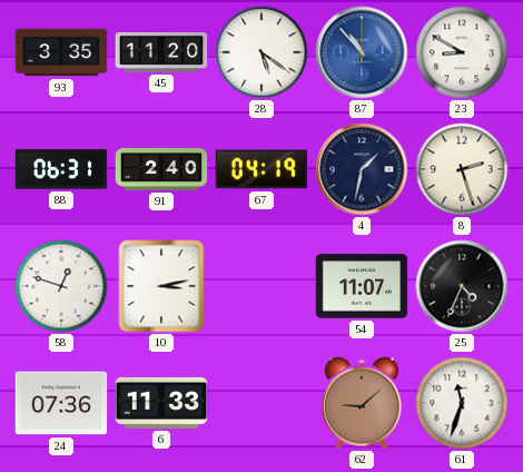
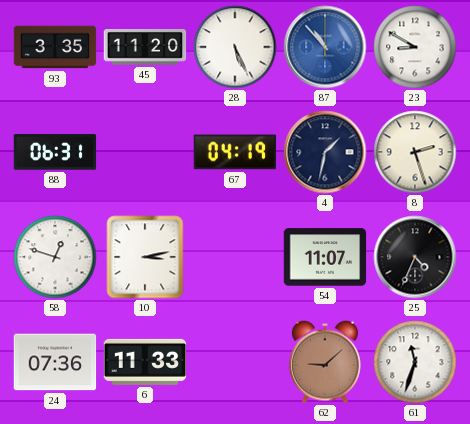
28: 5:21 -> 5:26 (235, 47)
91: 2:40 -> none (161, 170)
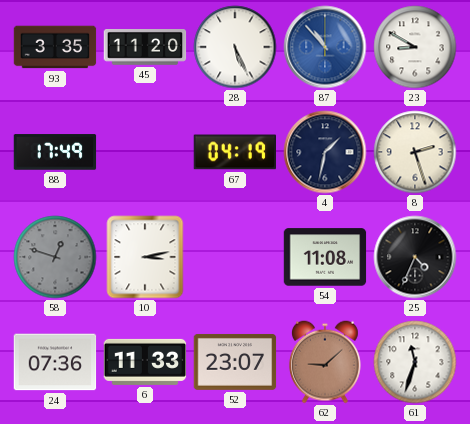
88: 06:31 -> 17:49 (55, 152)
58 dial: white -> grey (55, 257)
54: 11:07 -> 11:08 (325, 257)
52: none -> 23:07 (235, 362)
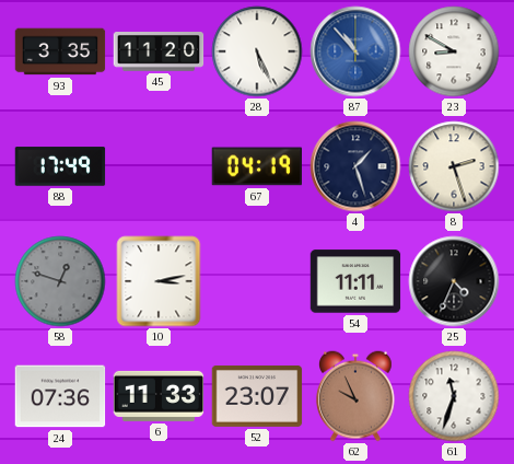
4: 1:32 -> 1:27 (355, 166)
54: 11:08 -> 11:11 (355, 281)
62: 9:08 -> 9:56 (355, 396)
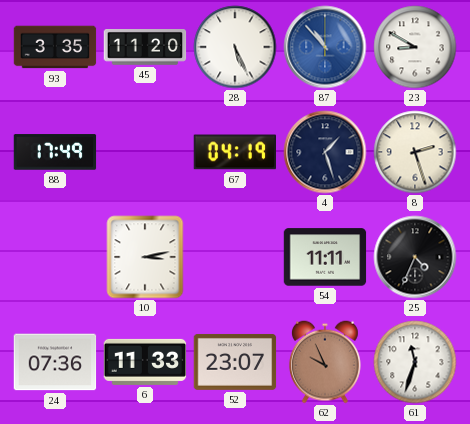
58: 12:48 -> none (60, 281)
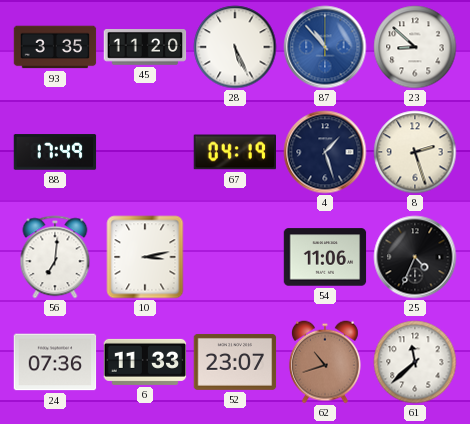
23: 8:50 -> 8:52 (415, 47)
56: none -> 7:01 (55, 257)
54: 11:11 -> 11:06 (325, 257)
62: 9:56 -> 10:42 (325, 362)
61: 11:33 -> 11:38 (415, 362)
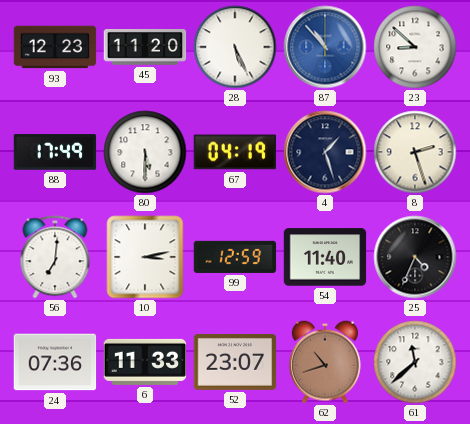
93: 3:35 -> 12:23 (55, 47)
80: none -> 5:30 (145, 152)
99: none -> 12:59 (235, 257)
54: 11:06 -> 11:40 (325, 257)
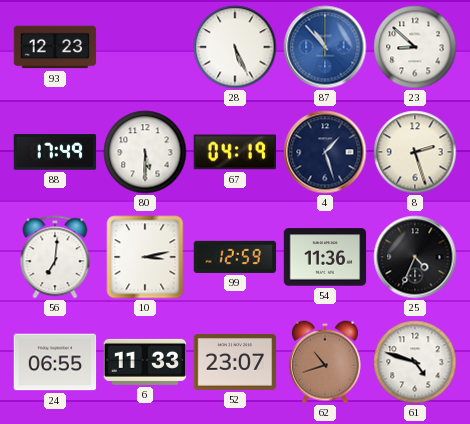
45: 11:20 -> none (145, 48)
54: 11:40 -> 11:36 (325, 257)
24: 07:36 -> 06:55 (55, 362)
61: 11:38 -> 4:48 (415, 362)
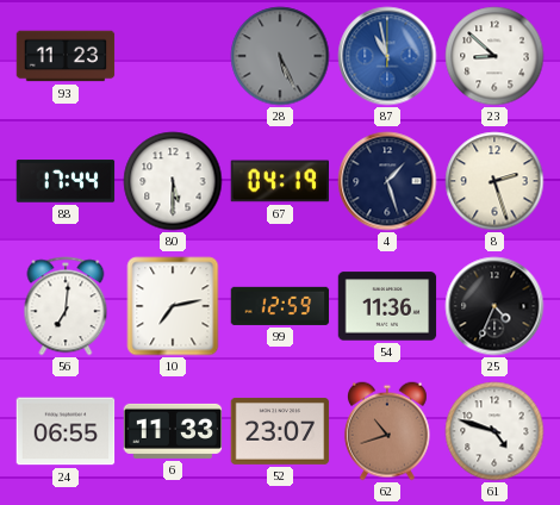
93: 12:23 -> 11:23 (66, 56)
28 dial: white -> grey (280, 56)
87: 10:53 -> 10:58 (387, 56)
88: 17:49 -> 17:44 (66, 181)
10: 3:13 -> 7:13 (173, 306)
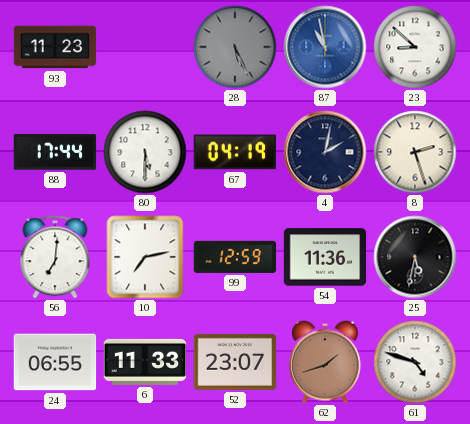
4: 1:27 -> 2:02 (325, 152)
25: 4:34 -> 5:32 (415, 257)
62: 10:42 -> 1:42 (325, 362)
